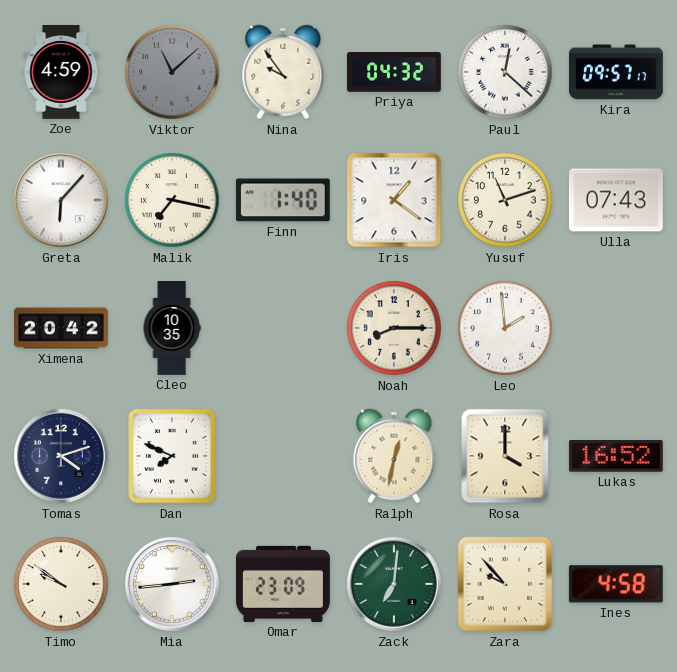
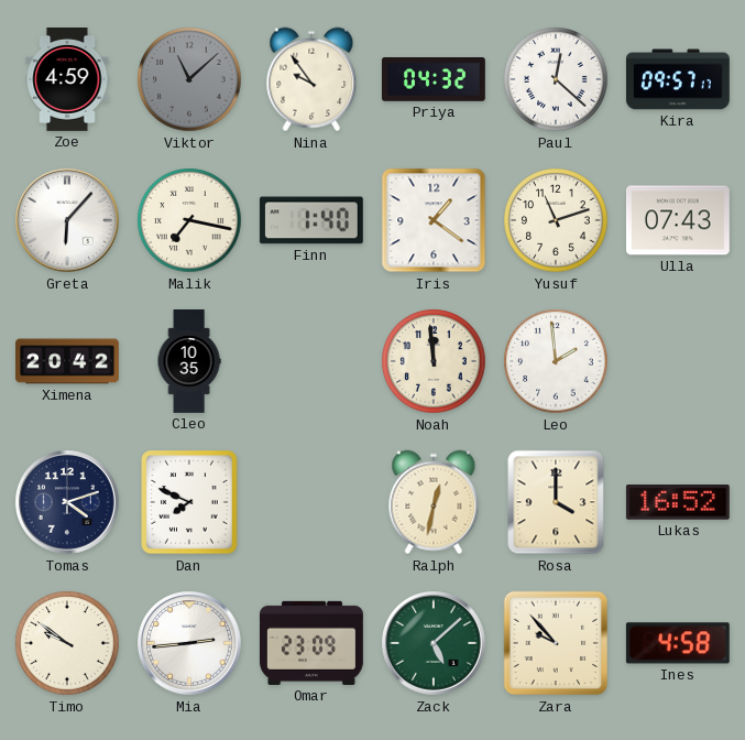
Noah: 8:15 -> 11:59 (434, 361)
Zack: 7:01 -> 5:08 (435, 644)
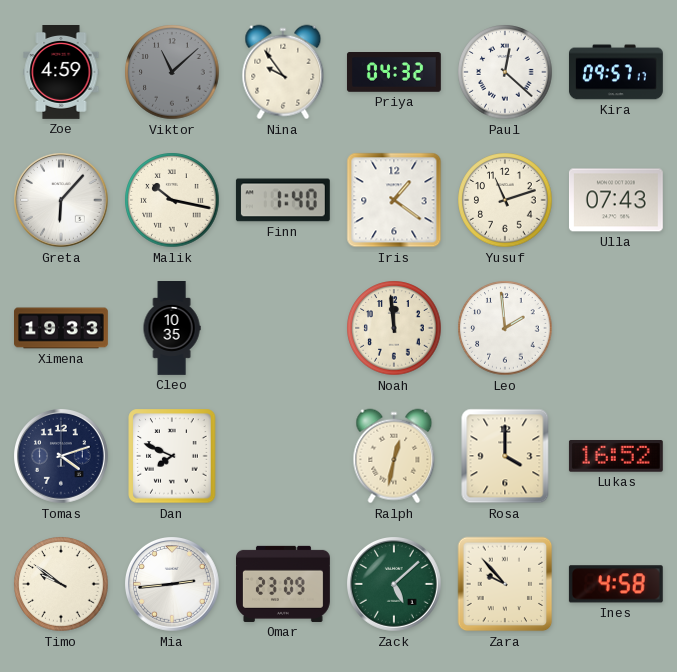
Malik: 7:17 -> 10:17 (172, 200)
Ximena: 20:42 -> 19:33 (62, 328)
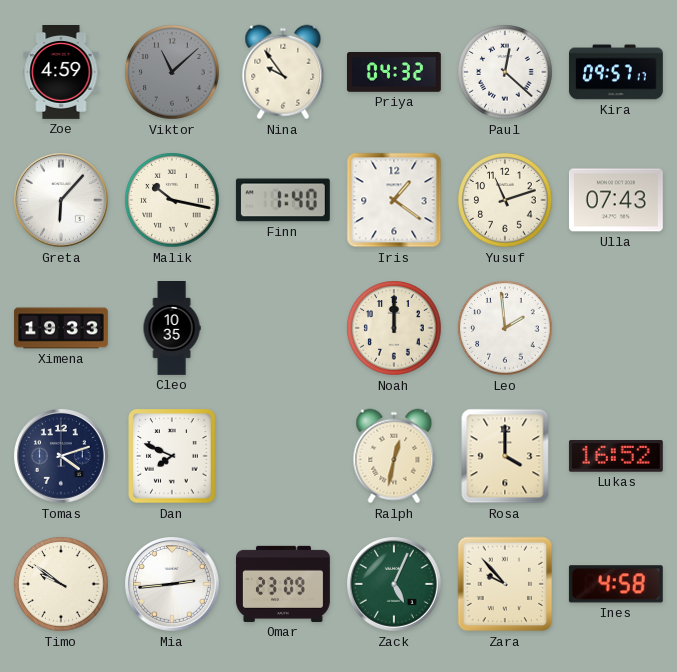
Noah: 11:59 -> 12:00 (394, 328)
Zack: 5:08 -> 5:04 (395, 585)
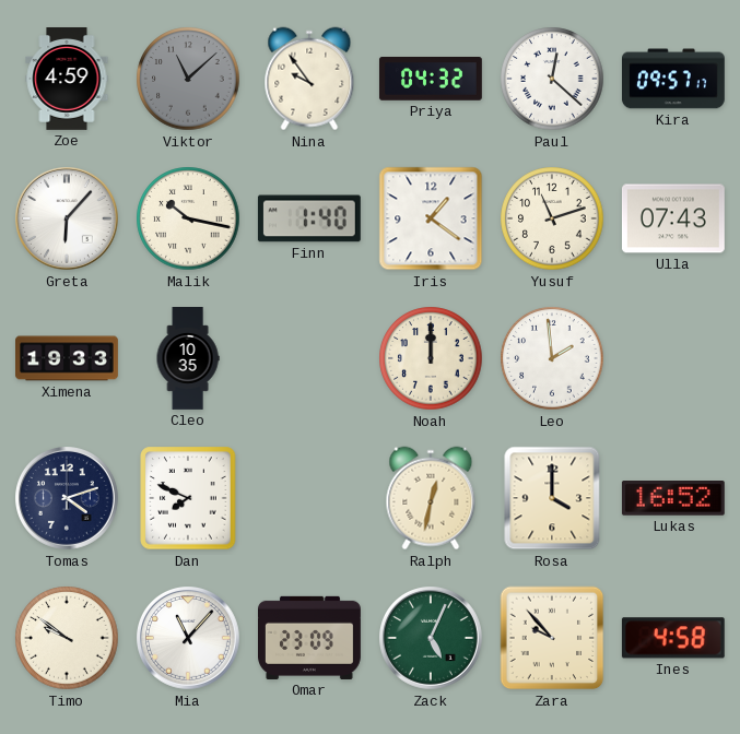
Mia: 2:44 -> 11:07 (189, 639)
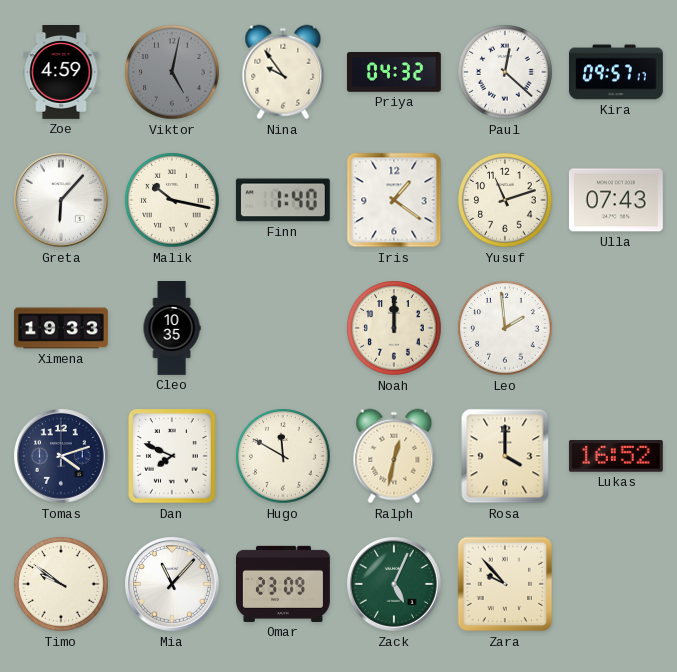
Viktor: 11:08 -> 5:02 (172, 72)
Hugo: none -> 11:50 (283, 456)
Ines: 4:58 -> none (673, 638)
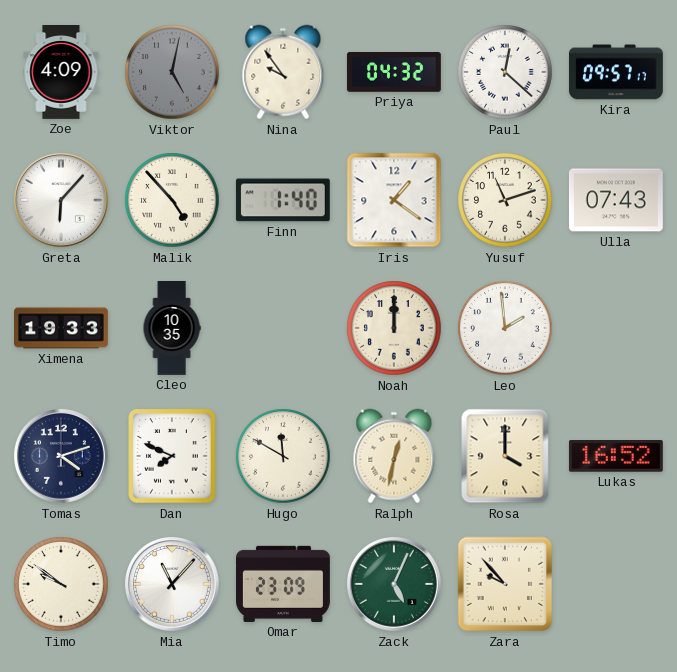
Zoe: 4:59 -> 4:09 (61, 73)
Malik: 10:17 -> 4:53 (172, 200)
